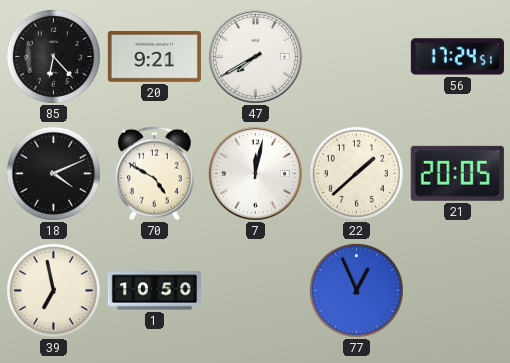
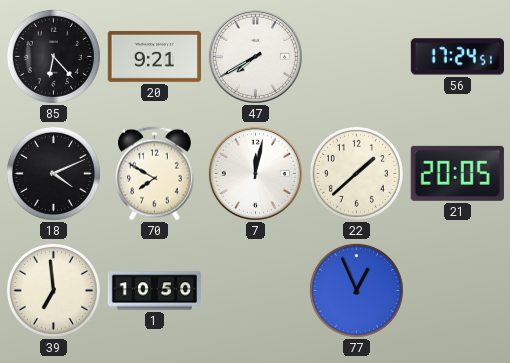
70: 4:50 -> 7:50 (155, 174)
39: 6:58 -> 6:59 (53, 290)
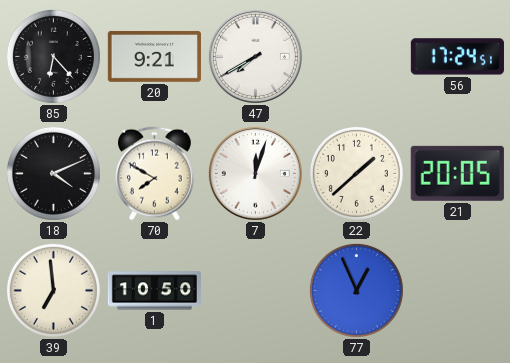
7: 12:02 -> 12:03 (255, 173)
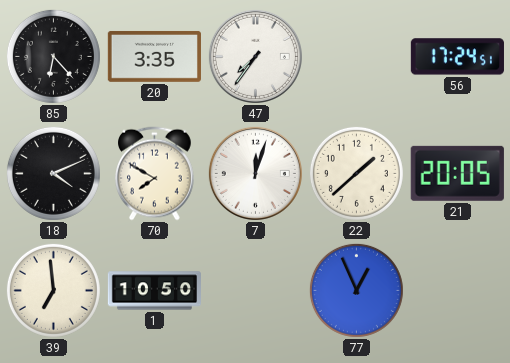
20: 9:21 -> 3:35 (154, 56)
47: 7:40 -> 7:36 (255, 56)
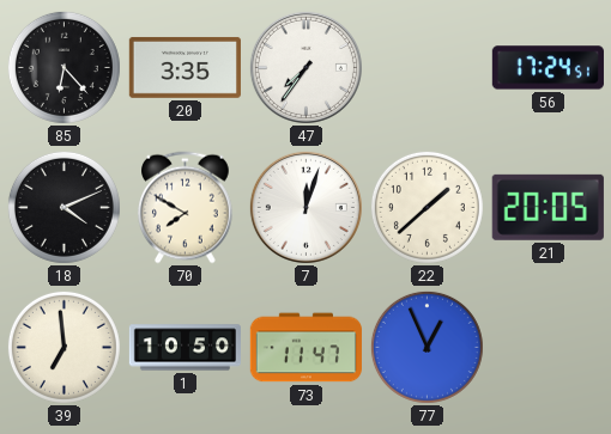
73: none -> 11:47 (305, 348)
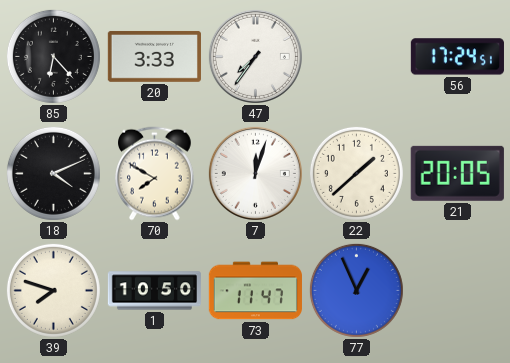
20: 3:35 -> 3:33 (154, 56)
39: 6:59 -> 7:48 (53, 290)
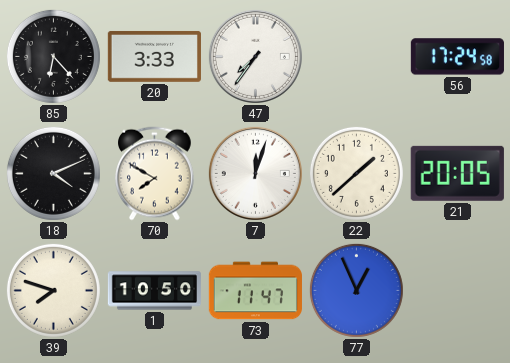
56: 17:24:51 -> 17:24:58 (457, 57)
